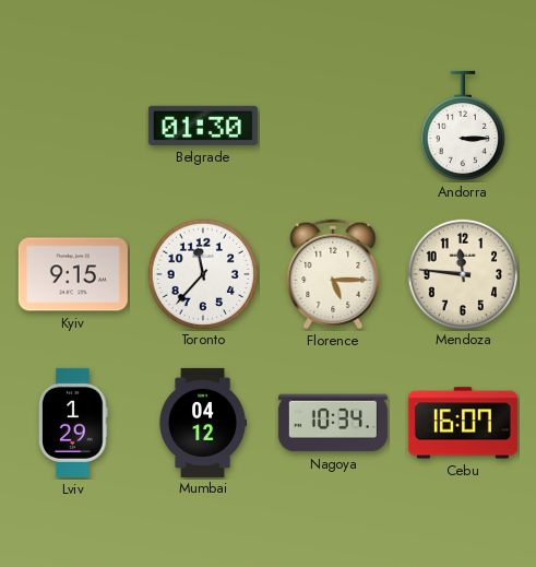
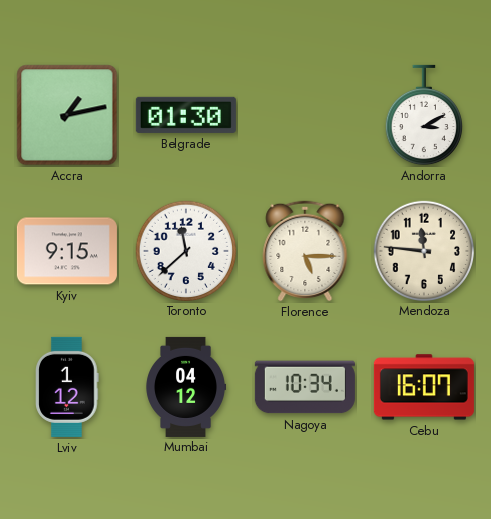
Accra: none -> 1:13 (67, 115)
Andorra: 3:15 -> 3:10 (423, 115)
Toronto: 11:37 -> 11:38 (185, 250)
Lviv: 1:29 -> 1:12 (67, 387)
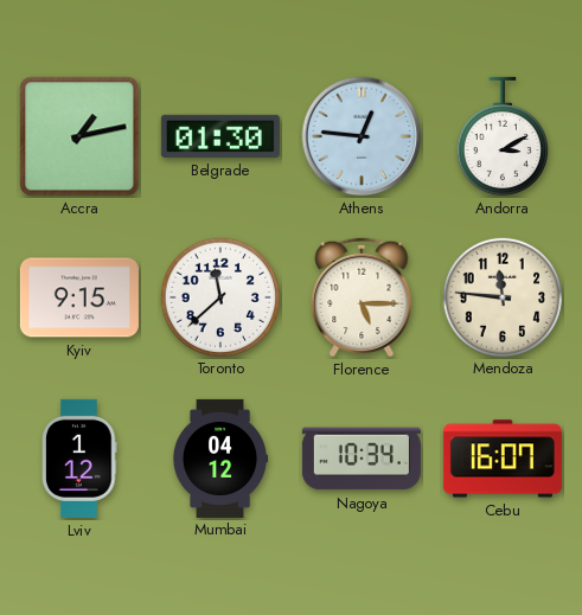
Athens: none -> 12:46 (362, 136)
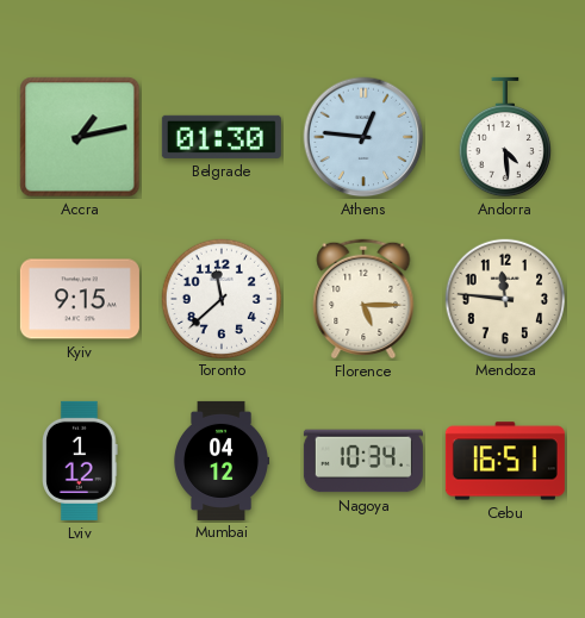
Andorra: 3:10 -> 4:29 (504, 137)
Cebu: 16:07 -> 16:51 (505, 461)
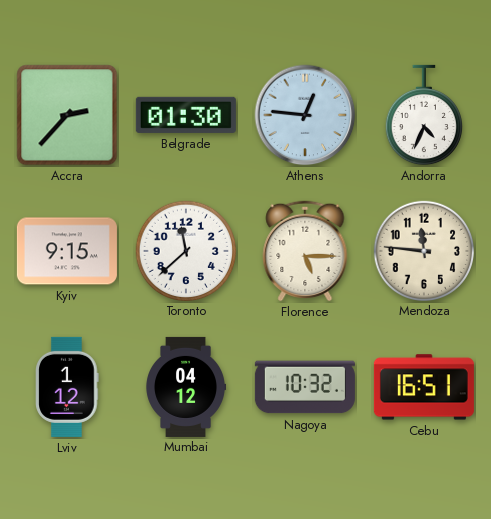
Accra: 1:13 -> 2:37 (67, 115)
Andorra: 4:29 -> 4:34 (423, 115)
Nagoya: 10:34 -> 10:32 (305, 387)
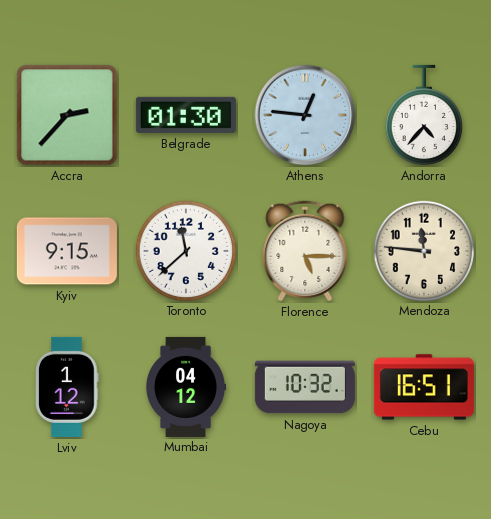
Andorra: 4:34 -> 4:37 (423, 115)
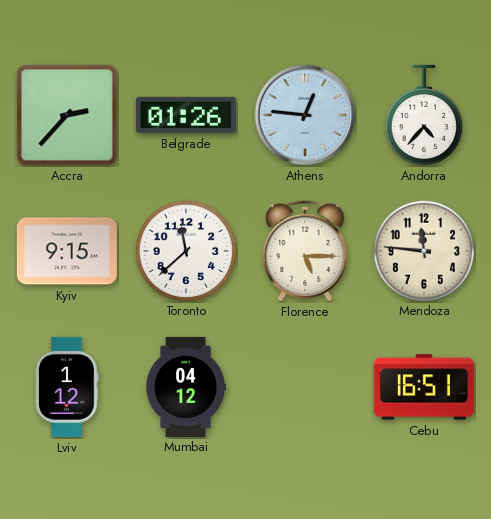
Belgrade: 01:30 -> 01:26 (186, 115)
Nagoya: 10:32 -> none (305, 387)
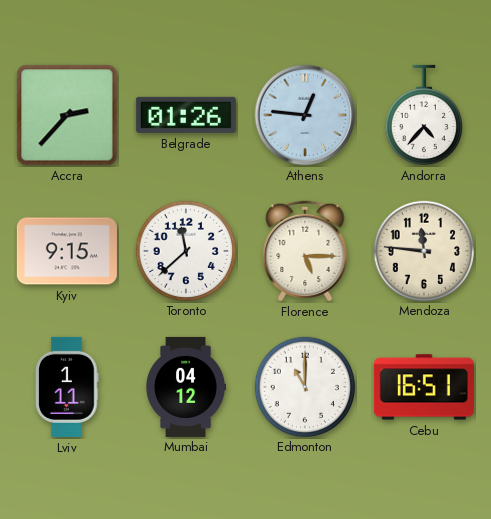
Lviv: 1:12 -> 1:11 (67, 387)
Edmonton: none -> 11:00 (304, 386)
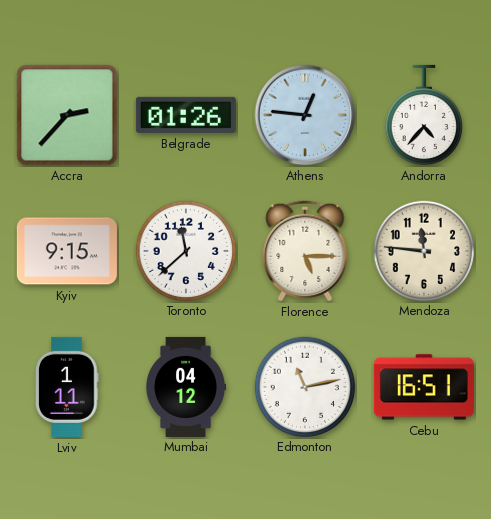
Edmonton: 11:00 -> 11:13 (304, 386)
